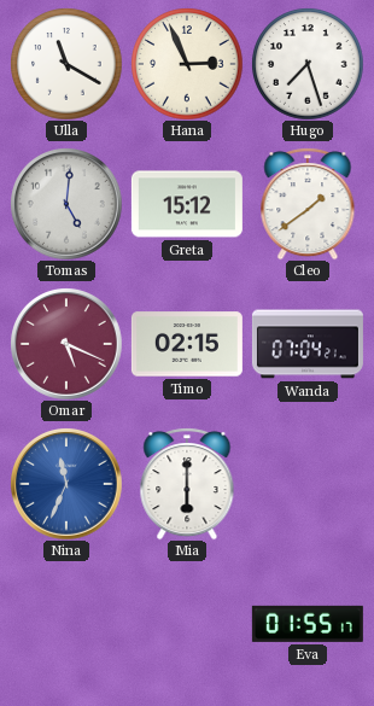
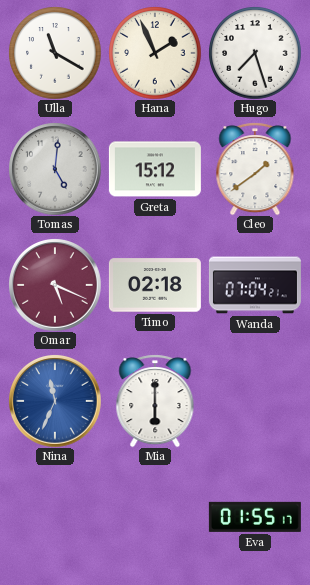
Hana: 2:56 -> 1:56 (155, 53)
Timo: 02:15 -> 02:18 (155, 285)
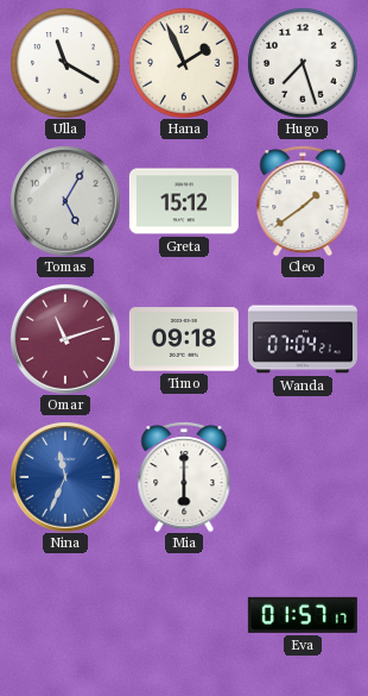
Tomas: 5:01 -> 5:05 (65, 201)
Omar: 5:19 -> 11:12 (65, 339)
Timo: 02:18 -> 09:18 (184, 339)
Eva: 01:55 -> 01:57 (303, 615)
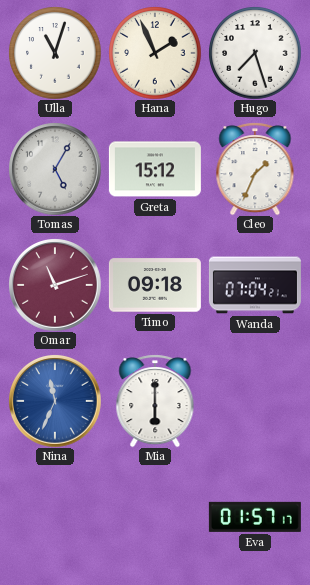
Ulla: 11:20 -> 11:03 (55, 53)
Cleo: 1:39 -> 1:34 (255, 169)
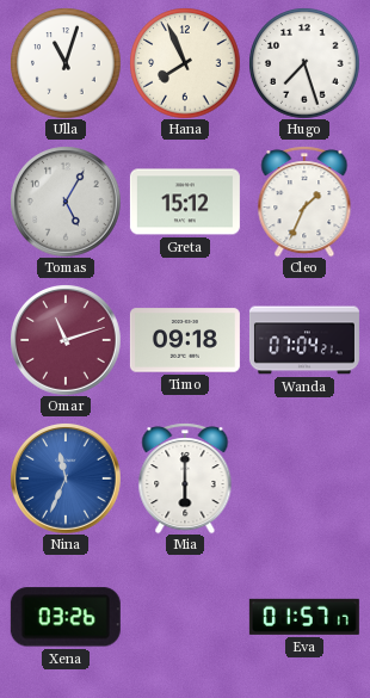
Hana: 1:56 -> 7:56 (185, 63)
Xena: none -> 03:26 (66, 617)
